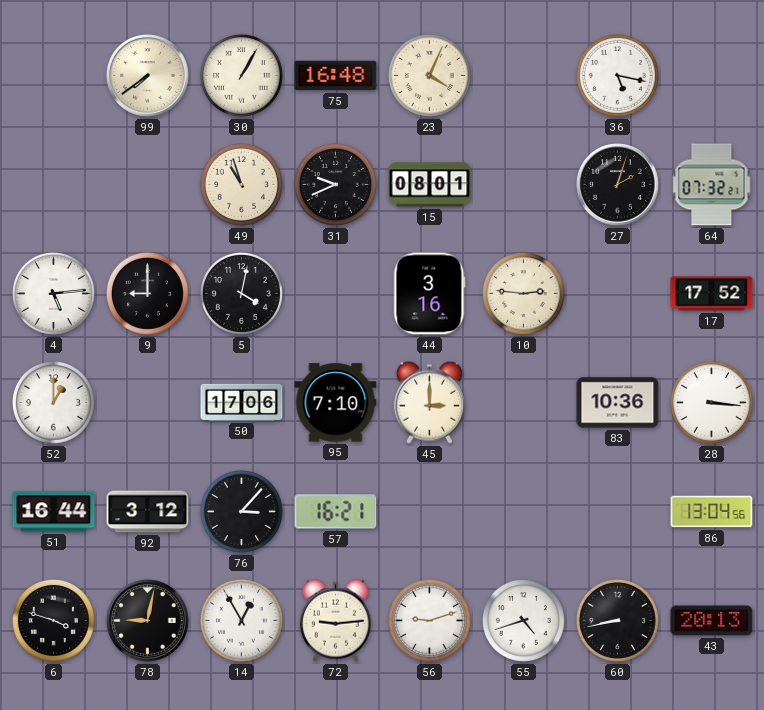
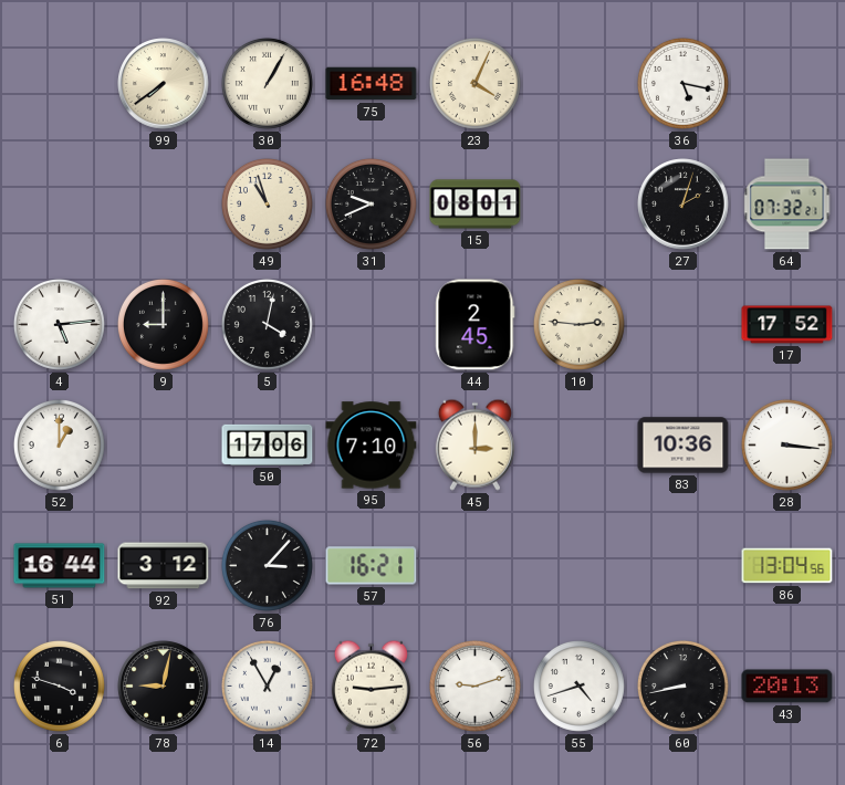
44: 3:16 -> 2:45 (476, 325)
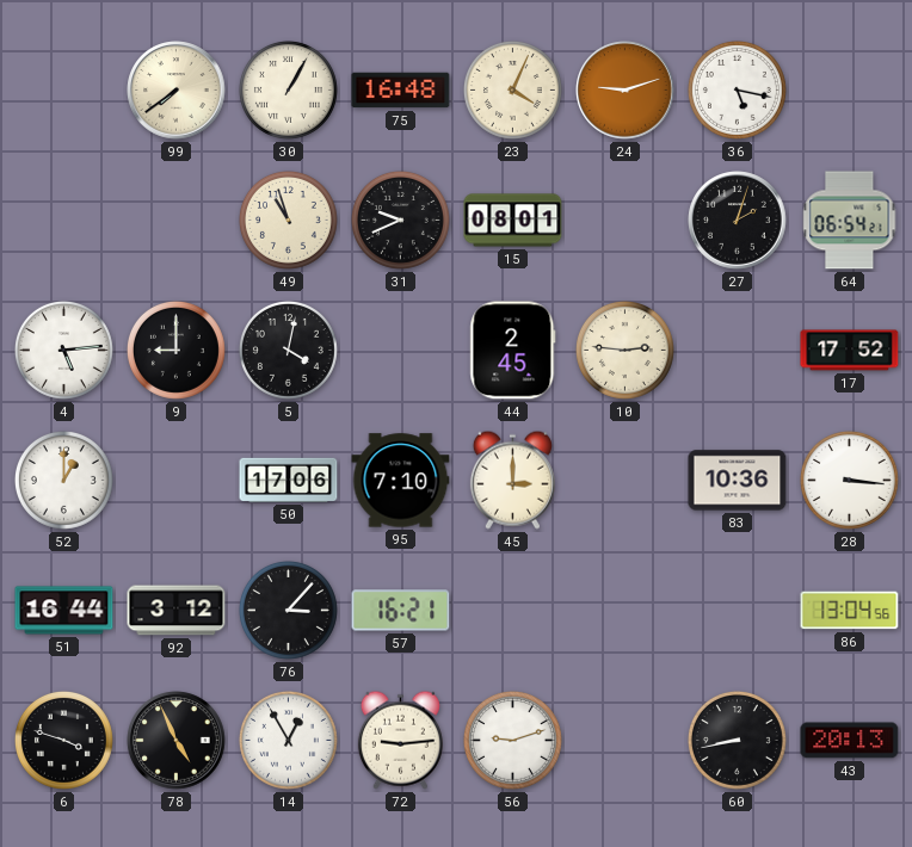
24: none -> 9:12 (626, 91)
64: 07:32 -> 06:54 (850, 221)
78: 9:02 -> 4:56 (177, 741)
55: 4:42 -> none (578, 685)
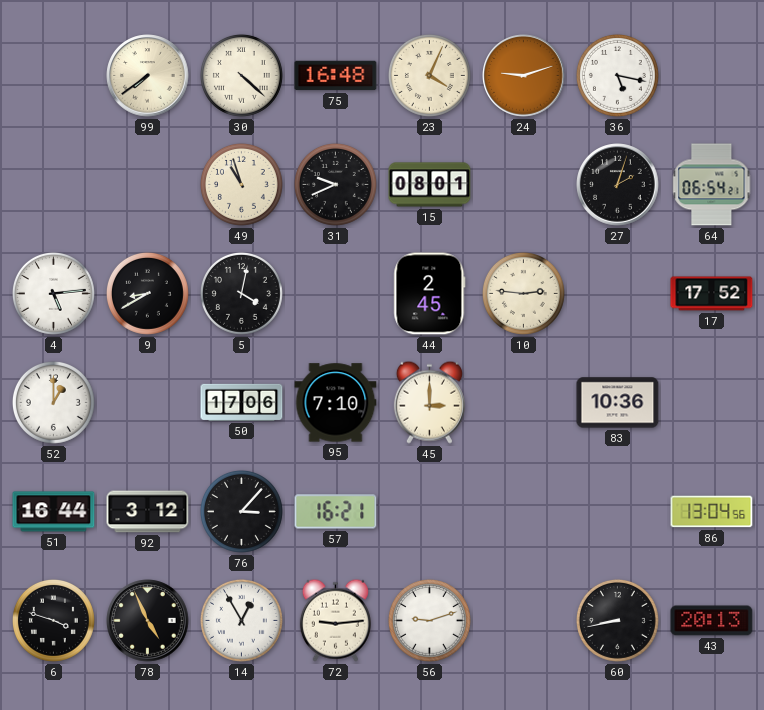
30: 1:05 -> 4:22 (241, 75)
9: 9:00 -> 8:40 (147, 293)
28: 3:16 -> none (849, 480)
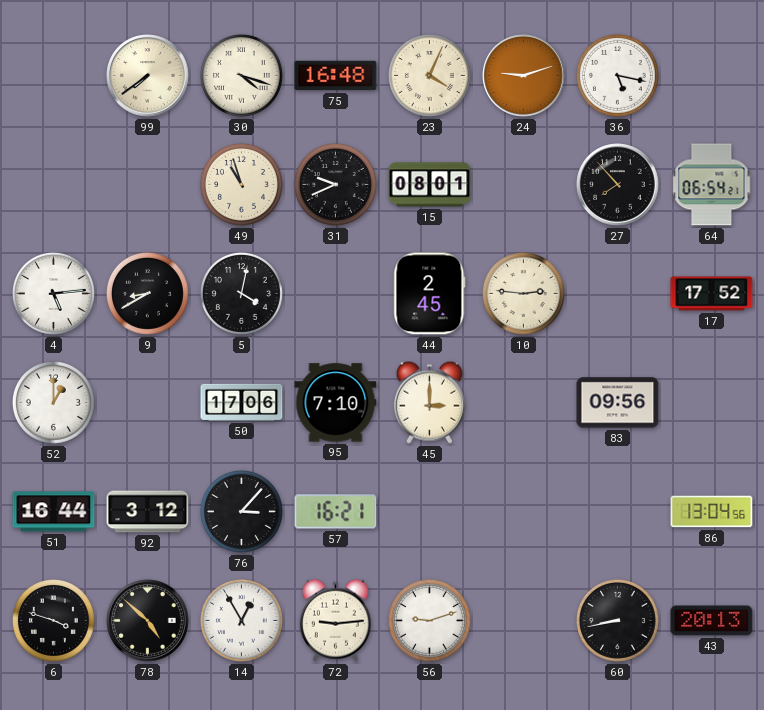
30: 4:22 -> 4:18 (241, 75)
27: 2:03 -> 7:53 (618, 185)
83: 10:36 -> 09:56 (618, 403)
78: 4:56 -> 4:52 (148, 621)
